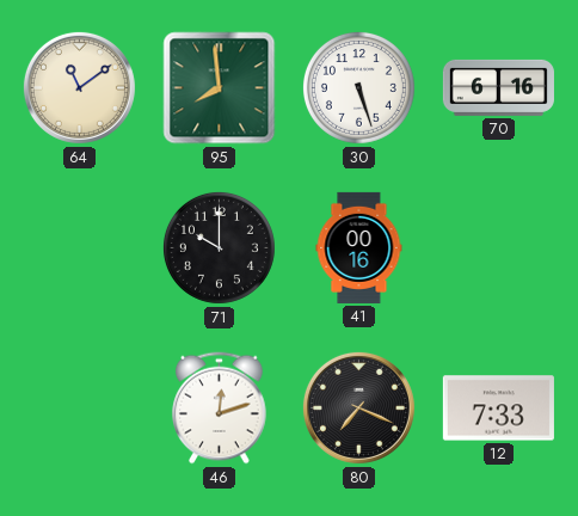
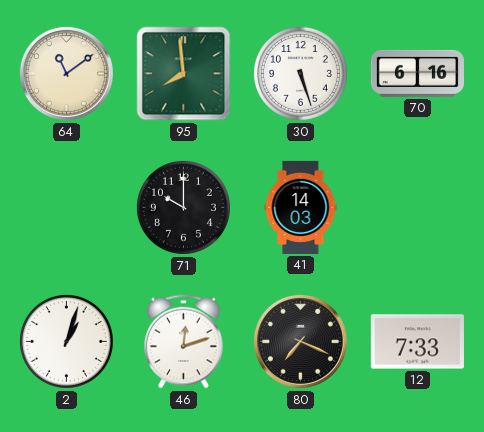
41: 00:16 -> 14:03 (301, 207)
2: none -> 1:03 (66, 341)
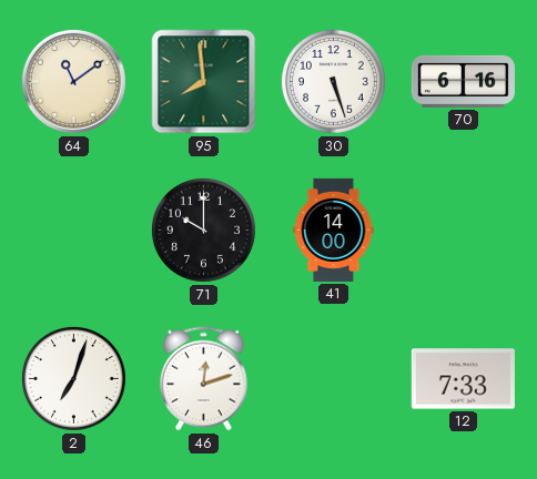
41: 14:03 -> 14:00 (334, 230)
2: 1:03 -> 7:03 (73, 378)
80: 7:19 -> none (300, 341)
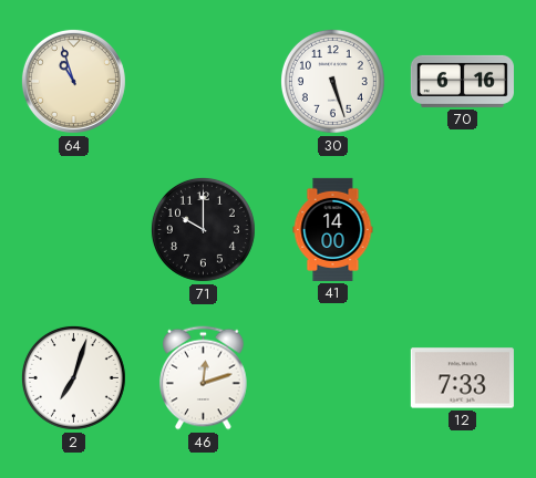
64: 11:09 -> 10:57 (73, 81)
95: 7:59 -> none (204, 82)
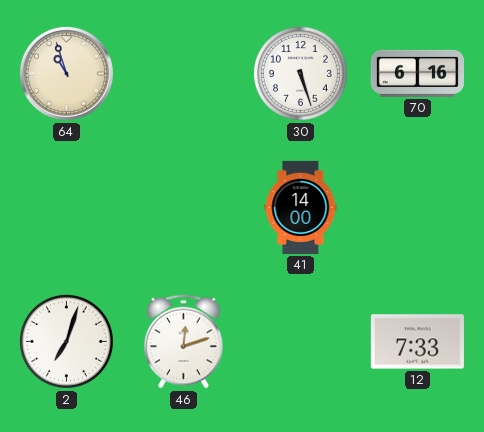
71: 10:00 -> none (203, 229)
